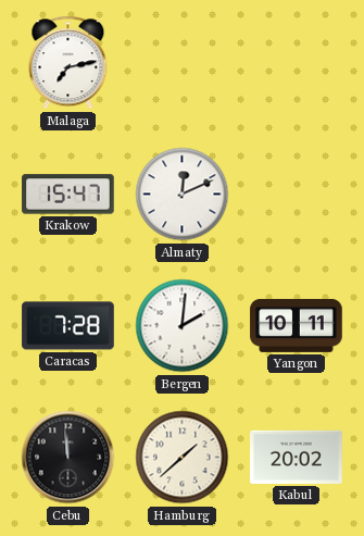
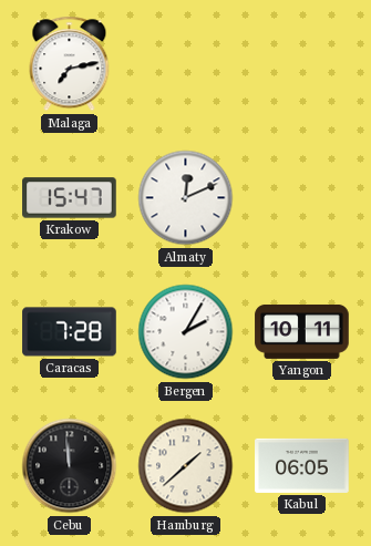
Bergen: 2:01 -> 2:05 (186, 332)
Kabul: 20:02 -> 06:05 (302, 465)
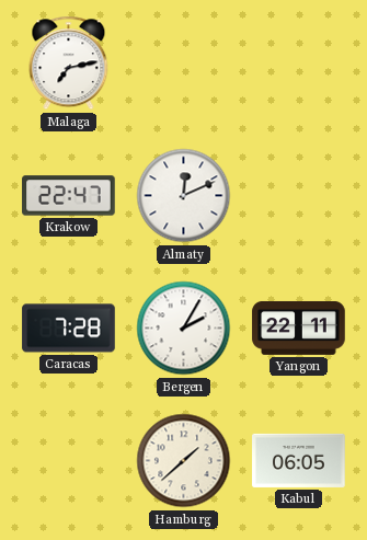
Krakow: 15:47 -> 22:47 (69, 196)
Yangon: 10:11 -> 22:11 (299, 328)
Cebu: 11:59 -> none (70, 466)
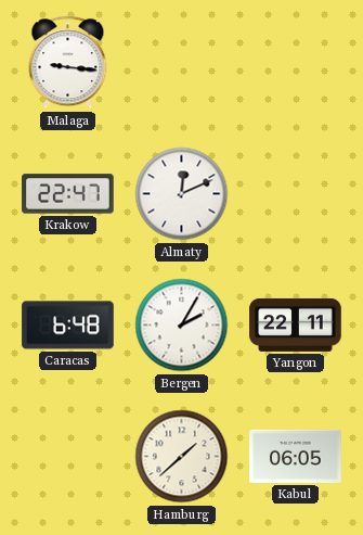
Malaga: 7:13 -> 9:16 (68, 63)
Caracas: 7:28 -> 6:48 (68, 326)
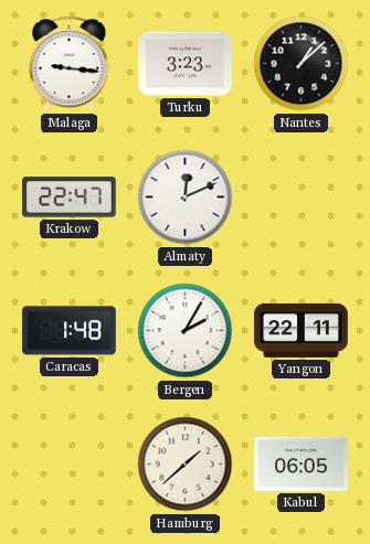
Turku: none -> 3:23 (186, 64)
Nantes: none -> 1:08 (302, 64)
Caracas: 6:48 -> 1:48 (70, 331)
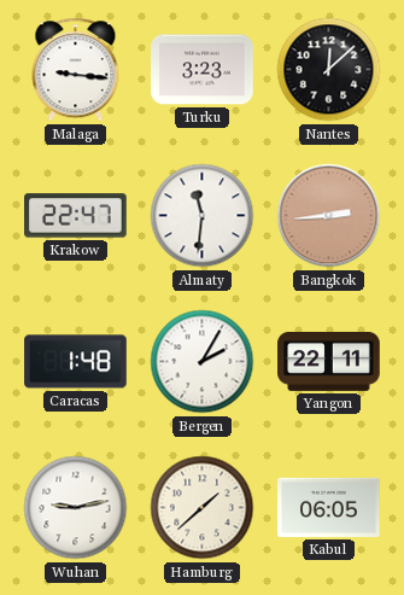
Nantes: 1:08 -> 12:08 (329, 70)
Almaty: 12:11 -> 11:31 (203, 216)
Bangkok: none -> 2:44 (329, 216)
Wuhan: none -> 9:13 (76, 508)
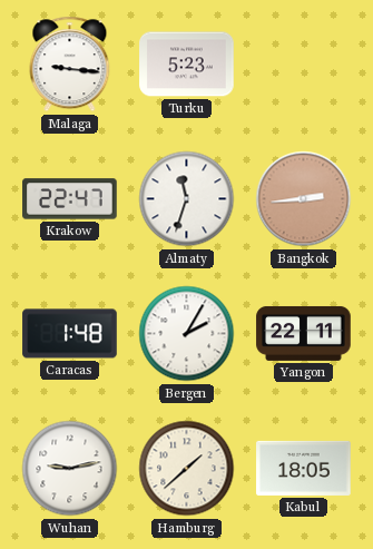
Turku: 3:23 -> 5:23 (187, 65)
Nantes: 12:08 -> none (329, 70)
Almaty: 11:31 -> 11:33 (187, 199)
Kabul: 06:05 -> 18:05 (304, 468)
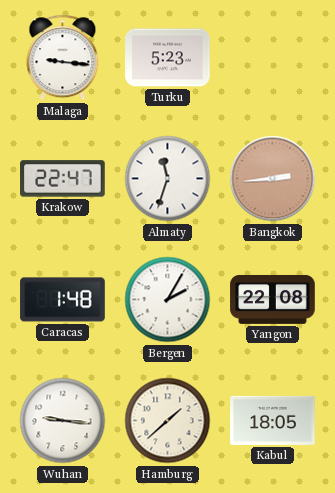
Yangon: 22:11 -> 22:08 (273, 299)
Wuhan: 9:13 -> 9:16 (63, 421)
